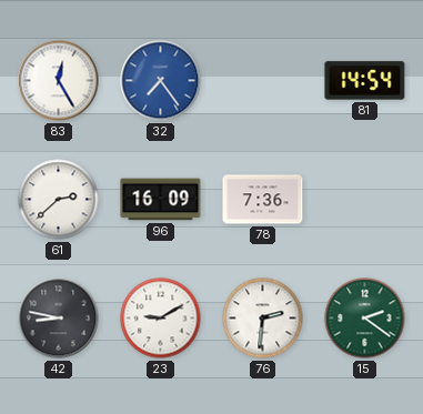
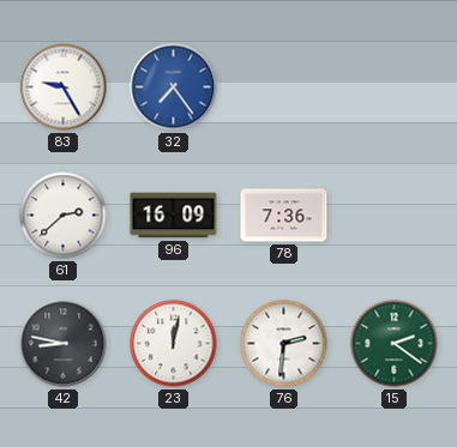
83: 12:25 -> 9:25 (64, 87)
81: 14:54 -> none (365, 81)
23: 9:10 -> 12:02 (174, 344)
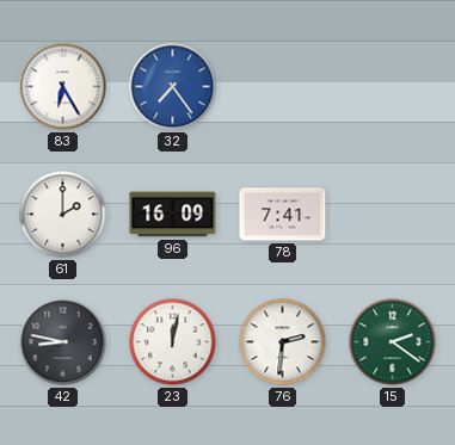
83: 9:25 -> 6:25 (63, 87)
61: 2:38 -> 2:00 (63, 215)
78: 7:36 -> 7:41 (283, 215)
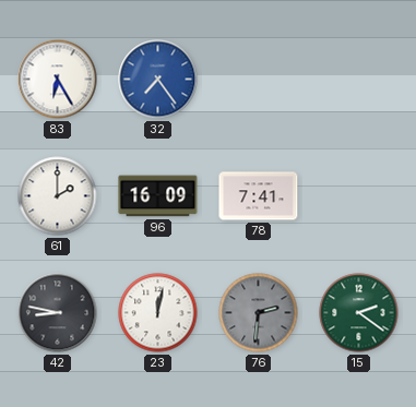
76 dial: white -> grey (259, 313)
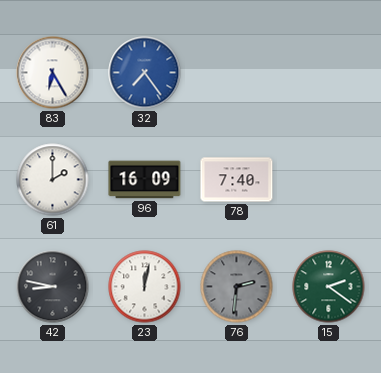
78: 7:41 -> 7:40 (237, 180)
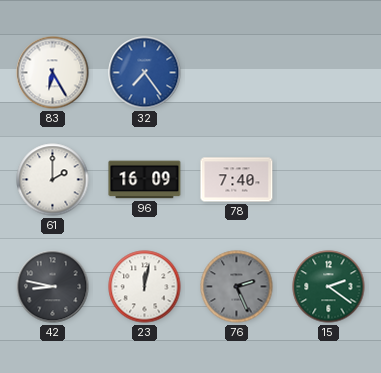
76: 2:31 -> 2:26 (237, 287)
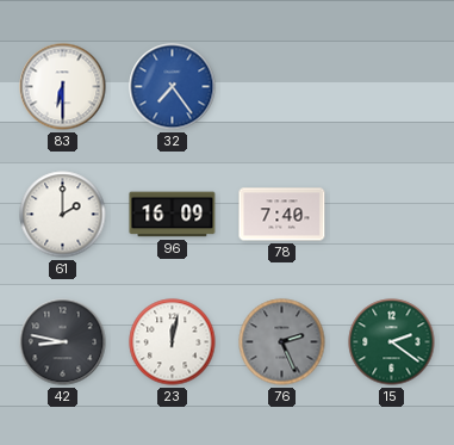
83: 6:25 -> 6:30 (63, 87)
